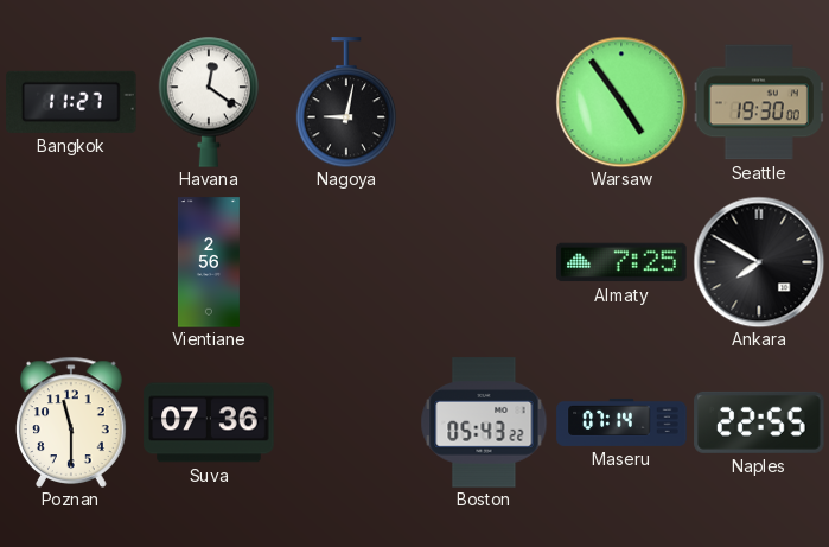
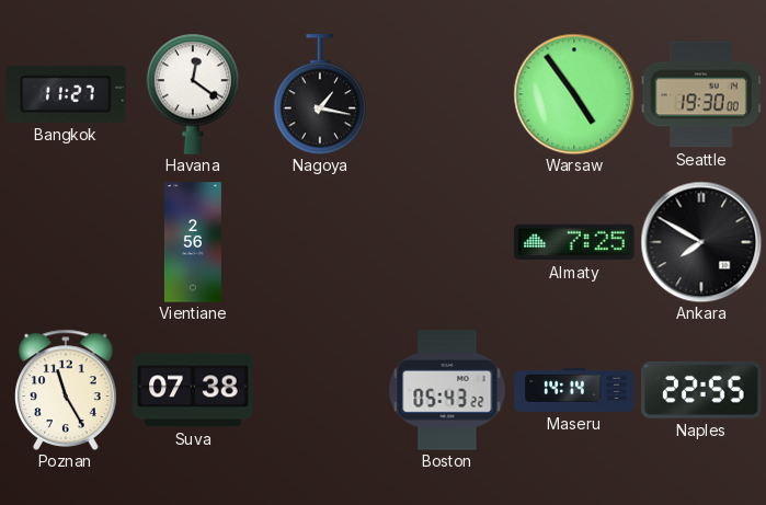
Nagoya: 9:02 -> 1:17 (320, 94)
Poznan: 11:30 -> 11:25 (67, 390)
Suva: 07:36 -> 07:38 (193, 390)
Maseru: 07:14 -> 14:14 (574, 390)
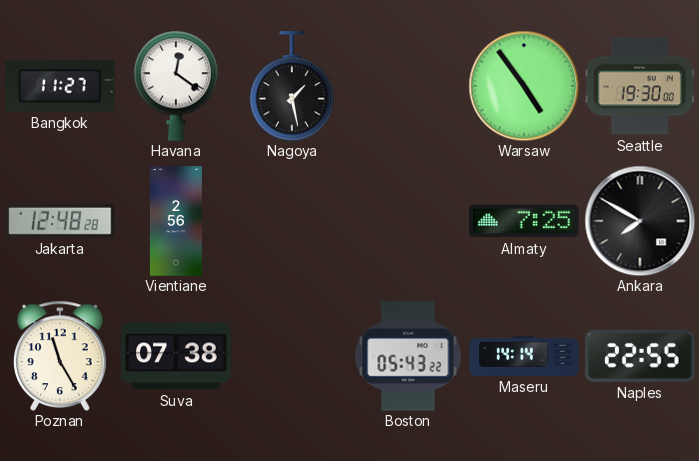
Nagoya: 1:17 -> 1:28 (292, 86)
Jakarta: none -> 12:48 (60, 221)
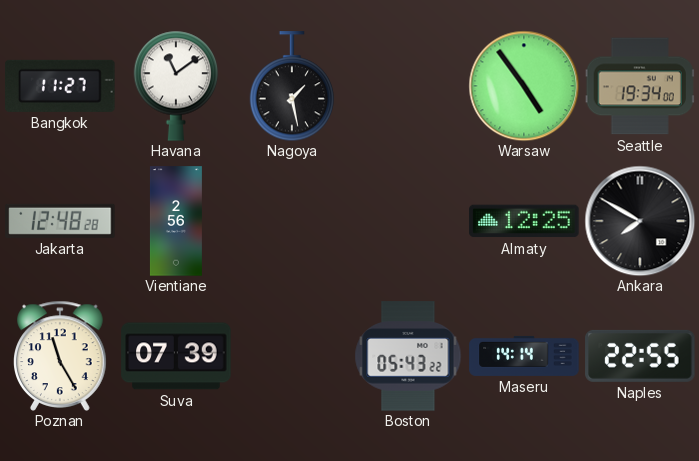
Havana: 12:21 -> 11:09 (176, 86)
Seattle: 19:30 -> 19:34 (640, 86)
Almaty: 7:25 -> 12:25 (524, 221)
Suva: 07:38 -> 07:39 (176, 356)
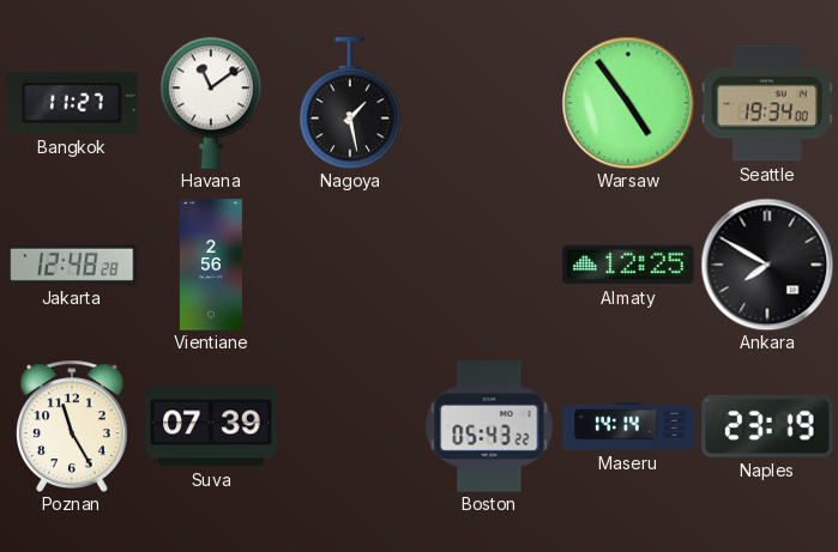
Naples: 22:55 -> 23:19 (767, 426)
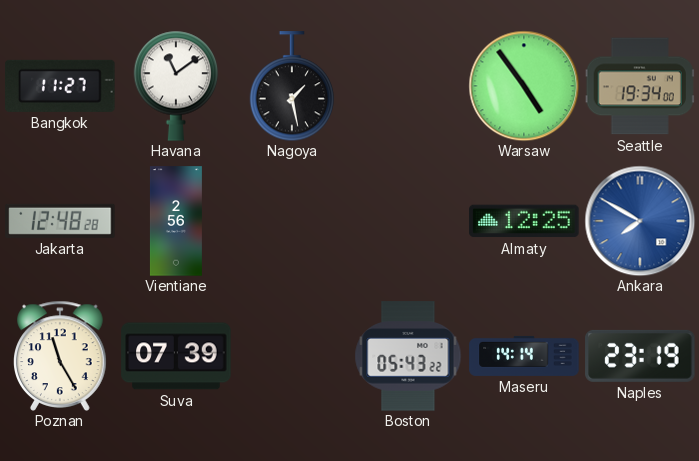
Ankara dial: black -> blue (640, 221)
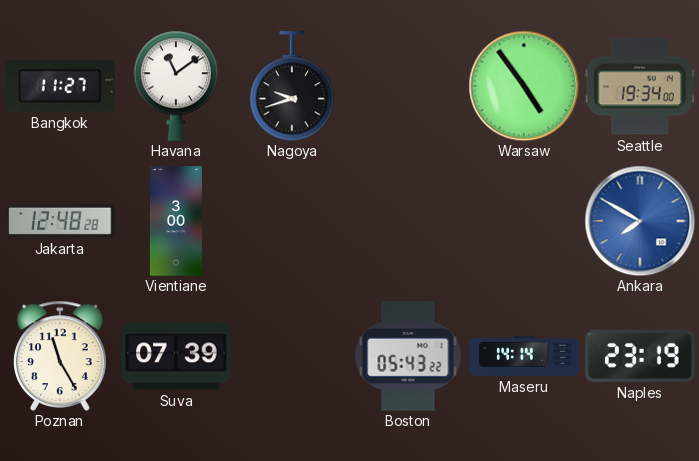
Nagoya: 1:28 -> 9:42 (292, 86)
Vientiane: 2:56 -> 3:00 (176, 221)
Almaty: 12:25 -> none (524, 221)
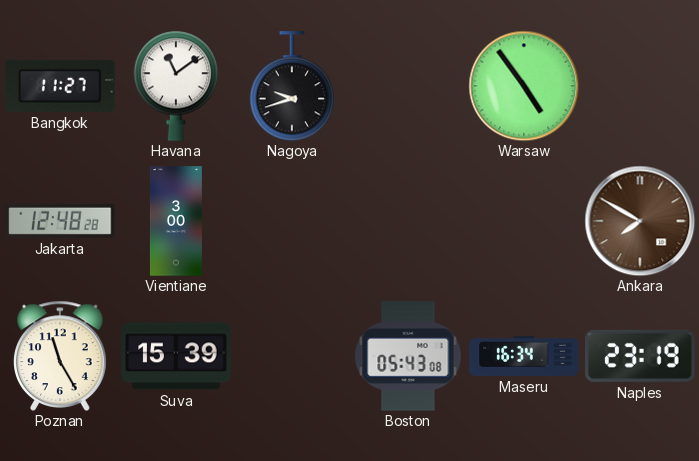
Seattle: 19:34 -> none (640, 86)
Ankara dial: blue -> brown (640, 221)
Suva: 07:39 -> 15:39 (176, 356)
Boston: 05:43:22 -> 05:43:08 (408, 356)
Maseru: 14:14 -> 16:34 (524, 356)
